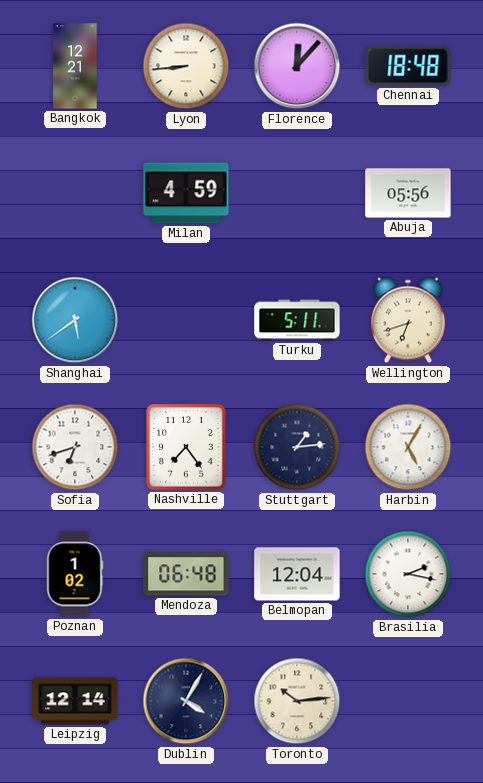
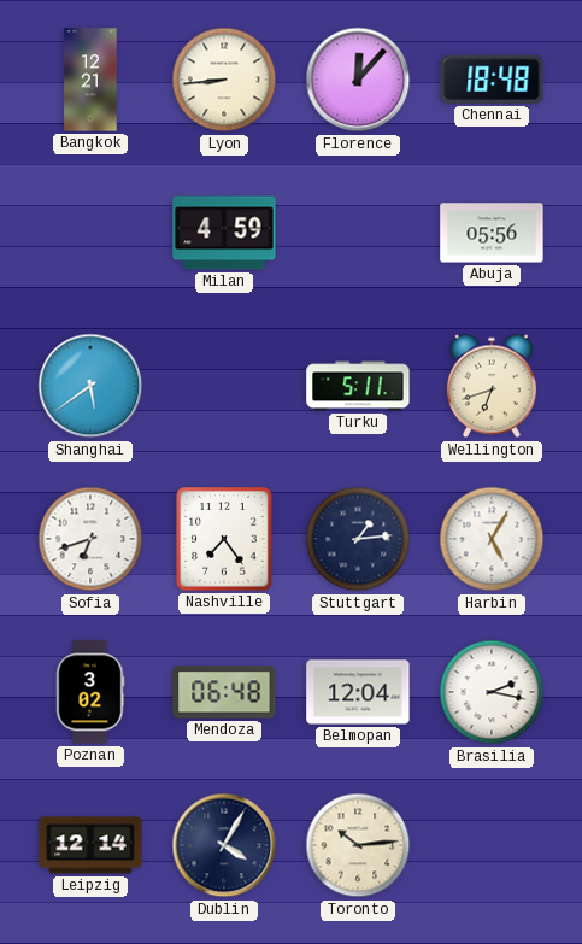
Poznan: 1:02 -> 3:02 (90, 692)
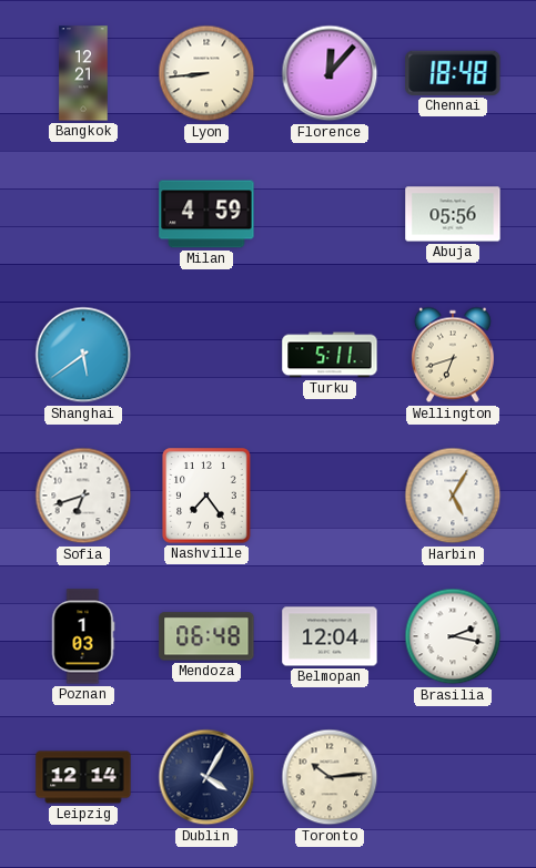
Stuttgart: 1:14 -> none (358, 539)
Poznan: 3:02 -> 1:03 (83, 636)
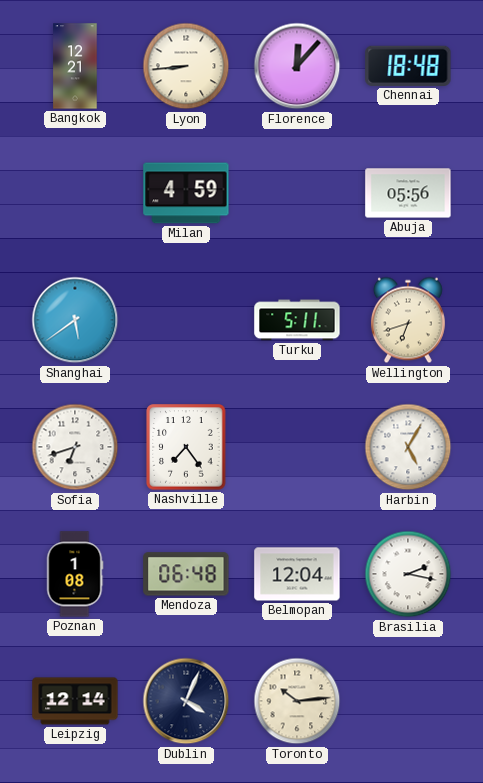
Poznan: 1:03 -> 1:08 (75, 574)
Dublin: 4:05 -> 4:04 (186, 701)
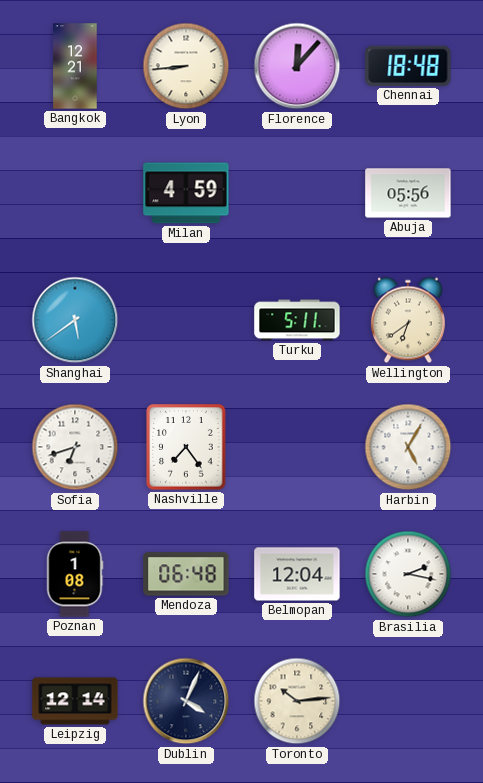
Wellington: 6:42 -> 6:39 (408, 320)
